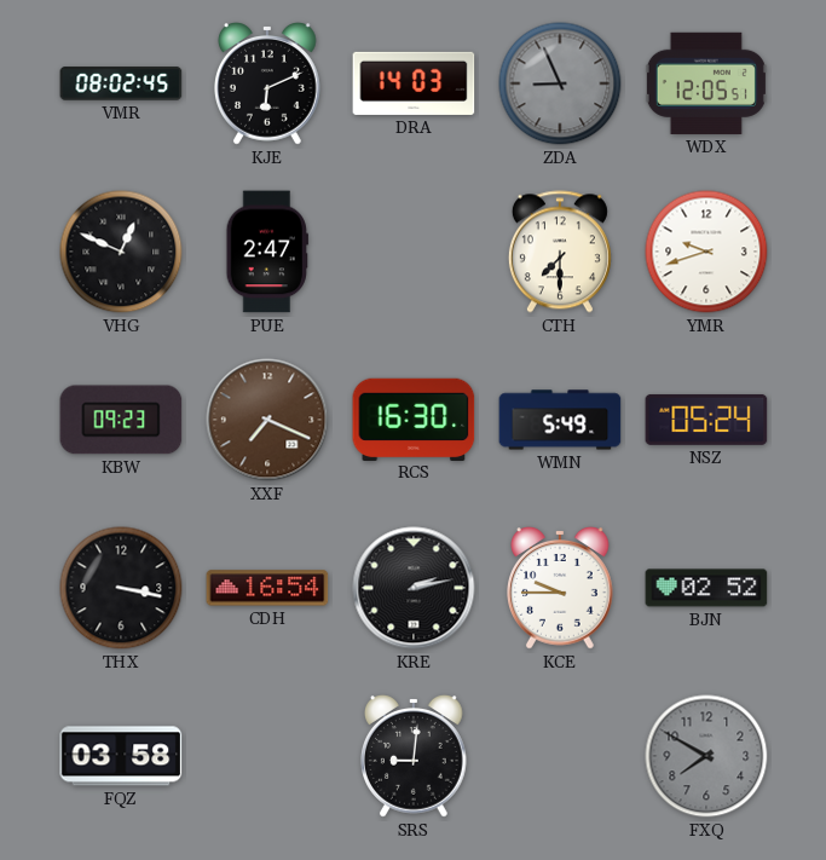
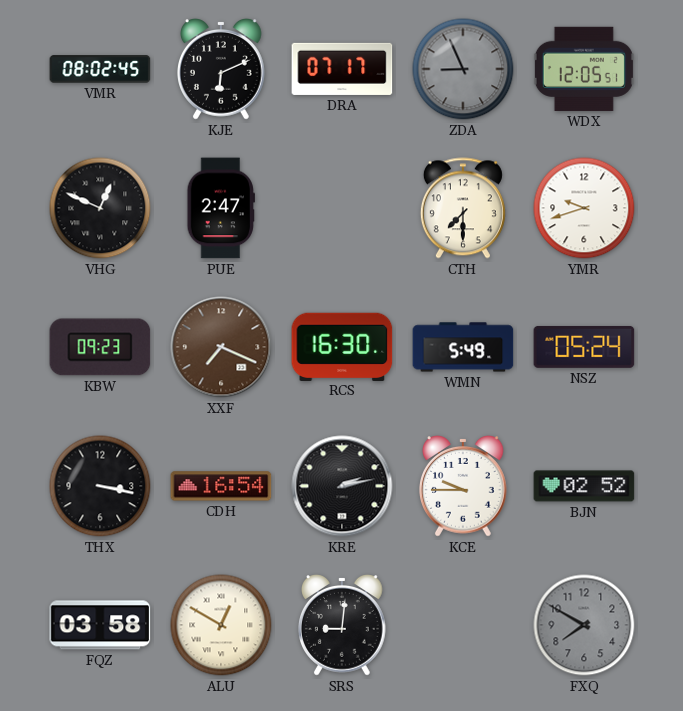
DRA: 14:03 -> 07:17 (342, 69)
ALU: none -> 12:50 (221, 625)
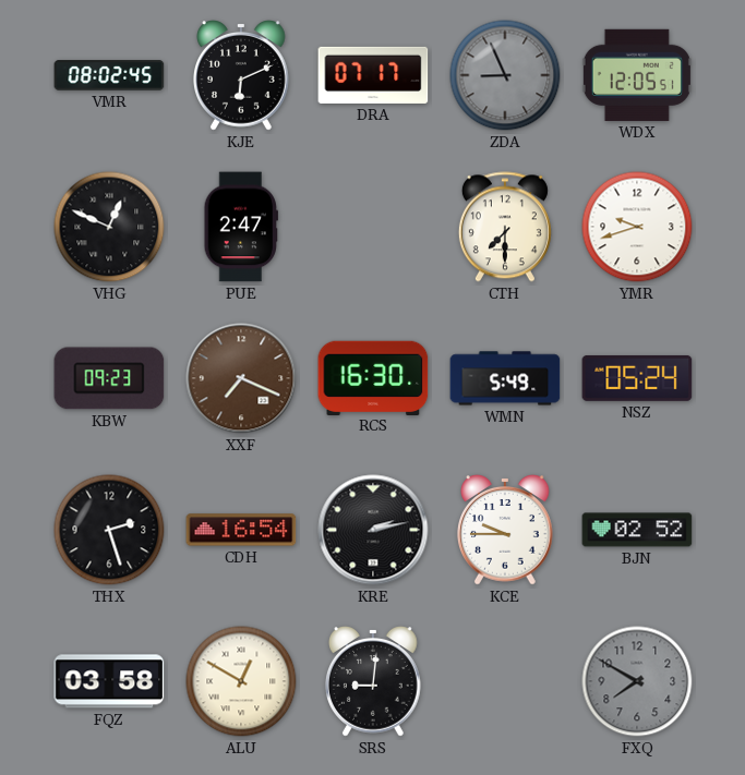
THX: 3:17 -> 2:27 (109, 530)
